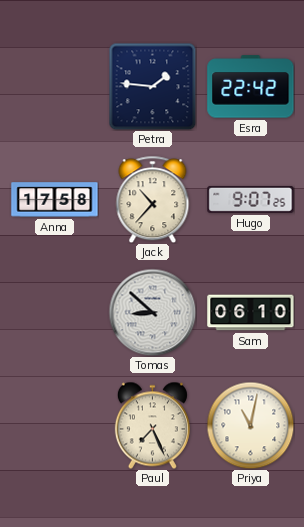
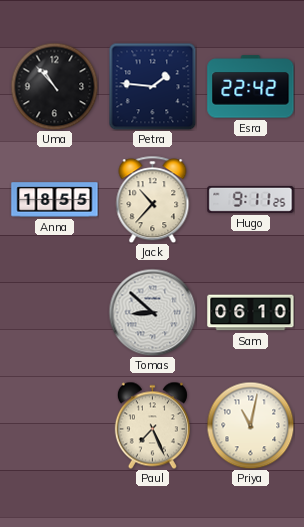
Uma: none -> 10:53 (54, 86)
Anna: 17:58 -> 18:55 (55, 200)
Hugo: 9:07 -> 9:11 (251, 199)
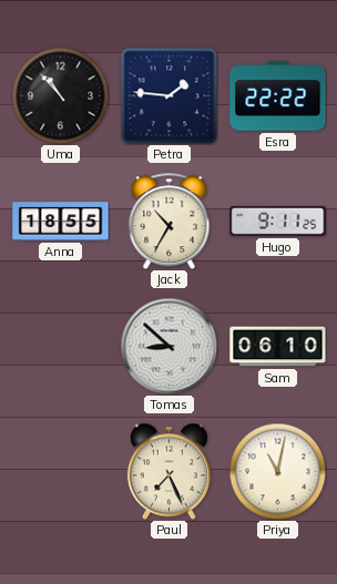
Esra: 22:42 -> 22:22 (278, 96)
Jack: 10:37 -> 10:35 (170, 221)
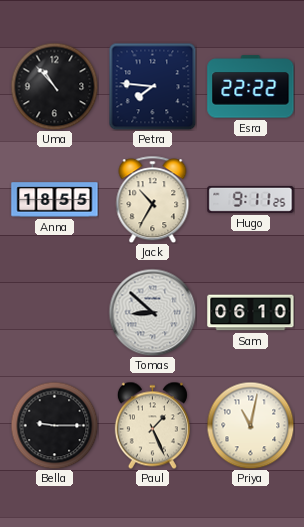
Petra: 1:46 -> 7:46 (152, 86)
Bella: none -> 9:15 (54, 425)
Paul: 7:26 -> 1:26 (152, 425)
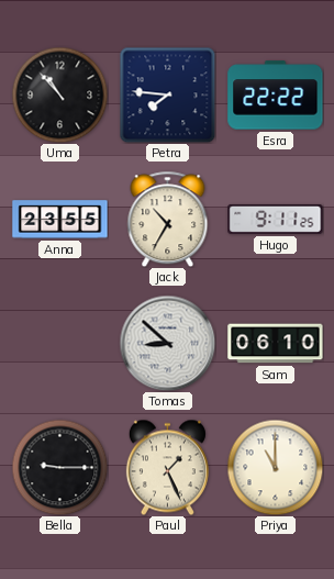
Anna: 18:55 -> 23:55 (60, 220)
Priya: 11:02 -> 11:00 (275, 467)
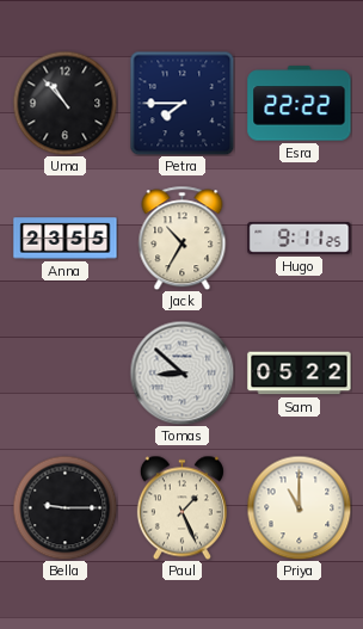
Petra: 7:46 -> 7:45 (181, 103)
Sam: 06:10 -> 05:22 (300, 374)
